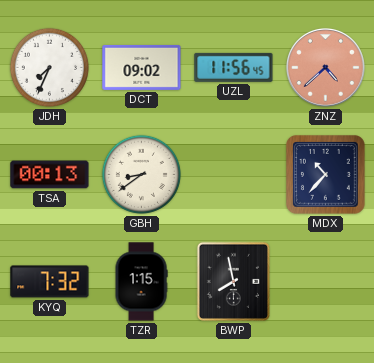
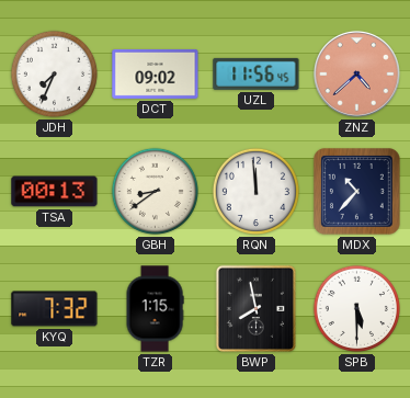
RQN: none -> 11:59 (255, 191)
SPB: none -> 5:30 (356, 308)
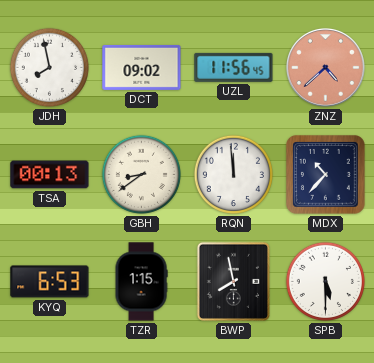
JDH: 7:34 -> 7:58 (49, 67)
KYQ: 7:32 -> 6:53 (50, 282)
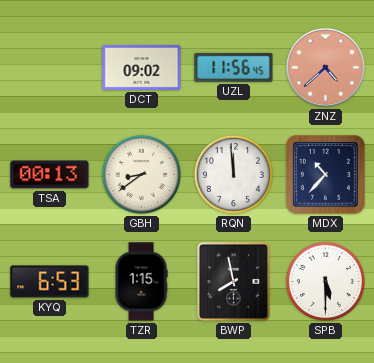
JDH: 7:58 -> none (49, 67)
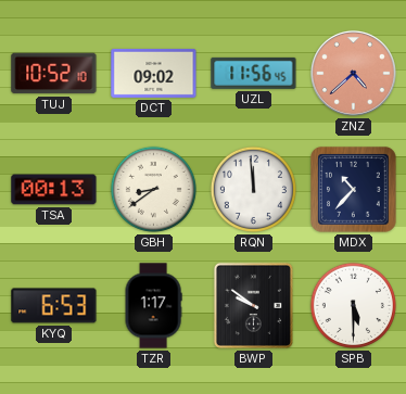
TUJ: none -> 10:52 (54, 74)
TZR: 1:15 -> 1:17 (153, 306)
BWP: 7:58 -> 9:51 (253, 305)
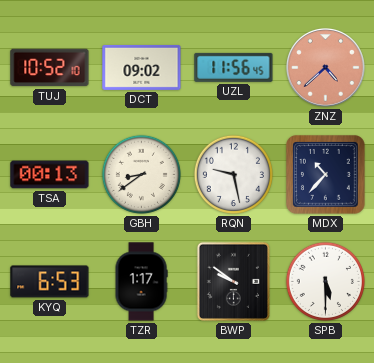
RQN: 11:59 -> 9:28 (233, 174)
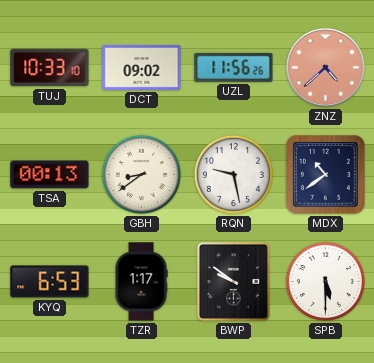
TUJ: 10:52 -> 10:33 (50, 68)
UZL: 11:56:45 -> 11:56:26 (234, 67)
MDX: 10:37 -> 10:39 (326, 175)
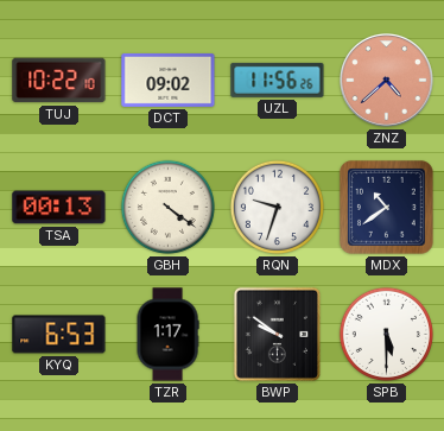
TUJ: 10:33 -> 10:22 (59, 81)
GBH: 8:39 -> 4:21 (167, 207)
RQN: 9:28 -> 9:33 (277, 207)
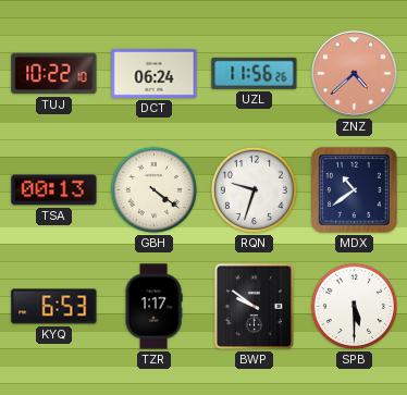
DCT: 09:02 -> 06:24 (155, 73)
